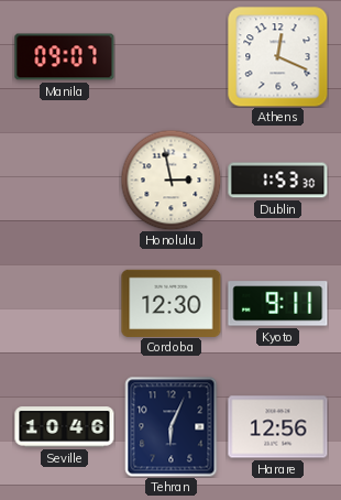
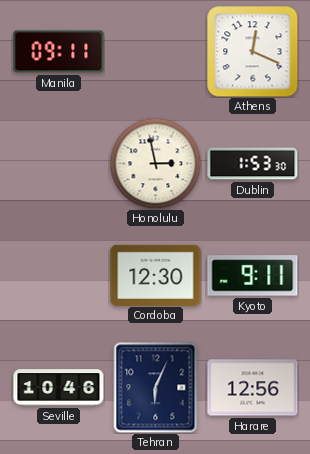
Manila: 09:07 -> 09:11 (59, 52)
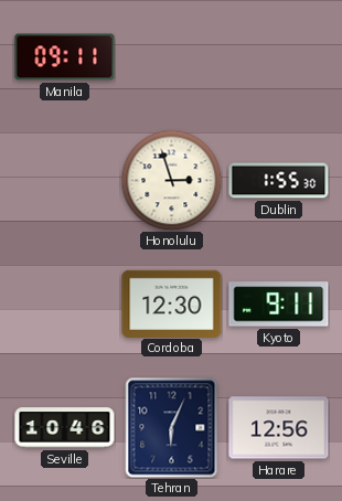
Athens: 12:19 -> none (253, 52)
Honolulu: 2:58 -> 2:57 (171, 180)
Dublin: 1:53 -> 1:55 (279, 181)
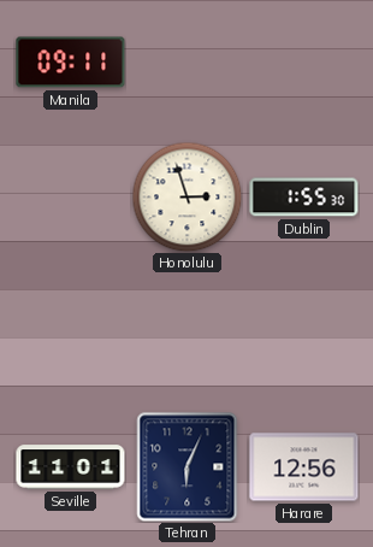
Cordoba: 12:30 -> none (172, 303)
Kyoto: 9:11 -> none (279, 305)
Seville: 10:46 -> 11:01 (71, 467)
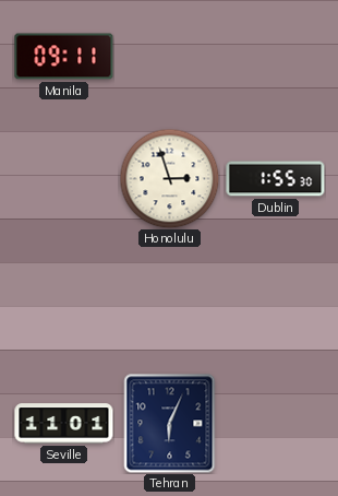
Harare: 12:56 -> none (304, 467)
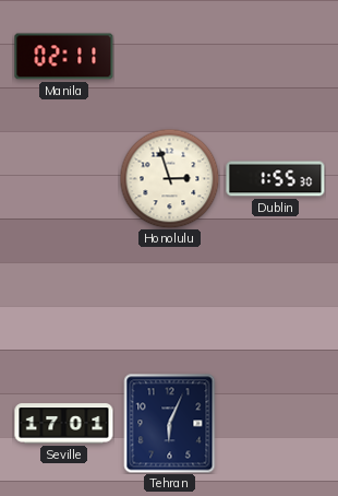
Manila: 09:11 -> 02:11 (64, 57)
Seville: 11:01 -> 17:01 (64, 424)
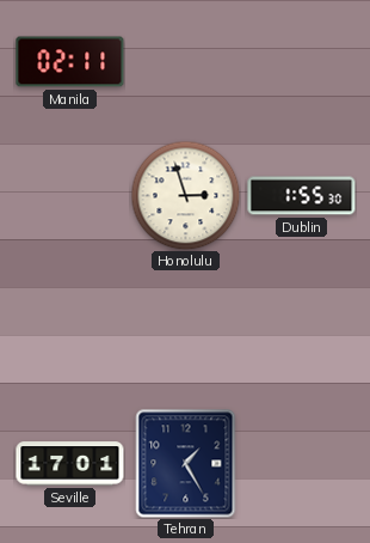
Tehran: 6:04 -> 1:25 (186, 464)
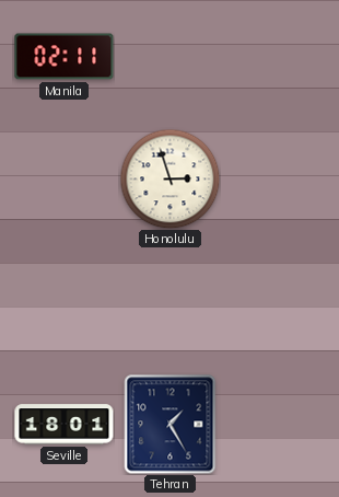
Dublin: 1:55 -> none (302, 196)
Seville: 17:01 -> 18:01 (65, 425)
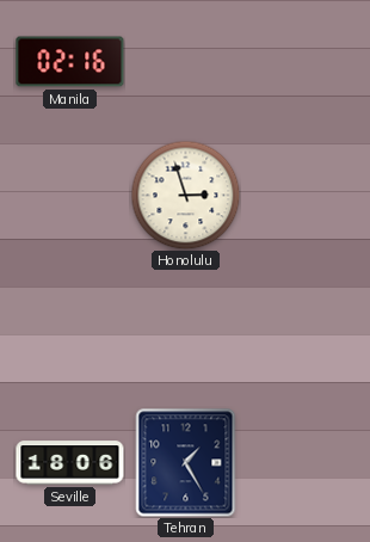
Manila: 02:11 -> 02:16 (70, 62)
Seville: 18:01 -> 18:06 (70, 463)
